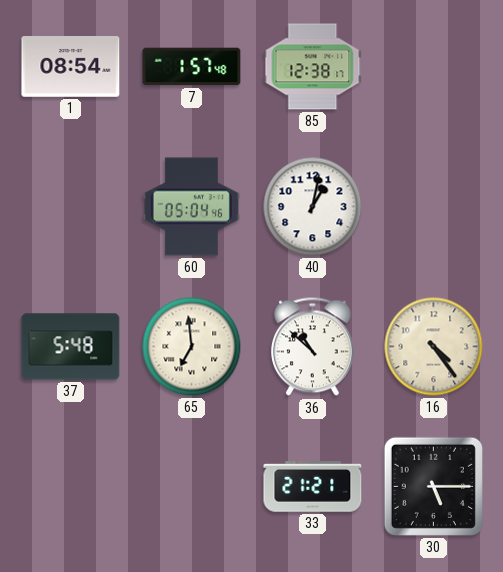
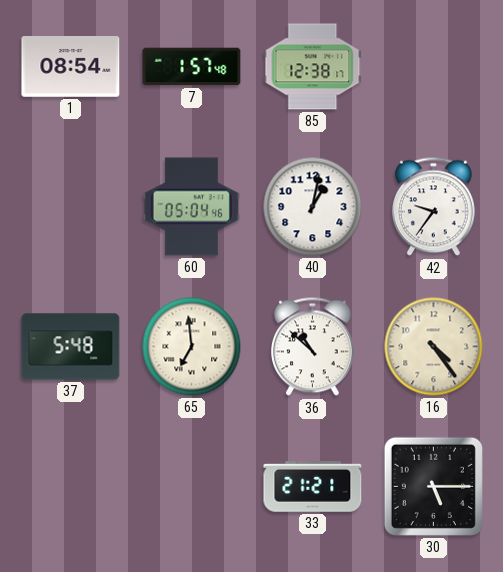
42: none -> 9:36 (434, 207)
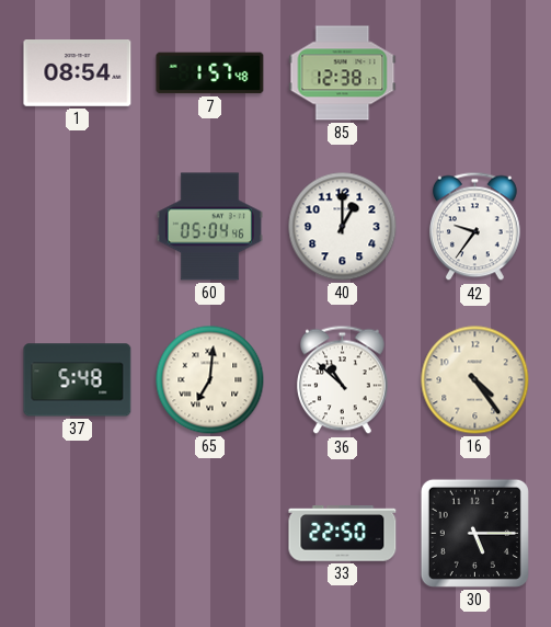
40: 1:02 -> 1:00 (343, 227)
65: 6:59 -> 7:01 (210, 380)
33: 21:21 -> 22:50 (343, 534)
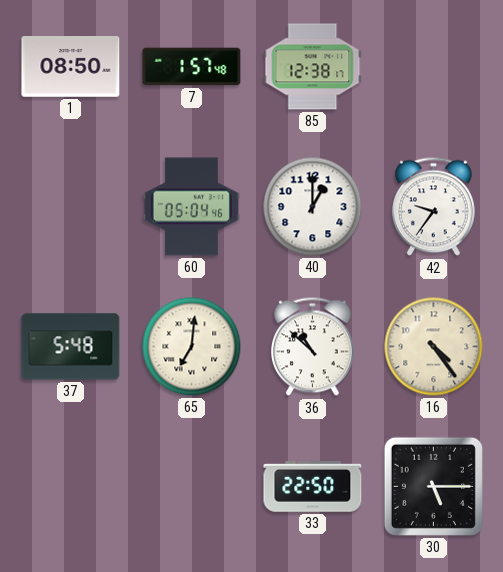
1: 08:54 -> 08:50 (71, 67)
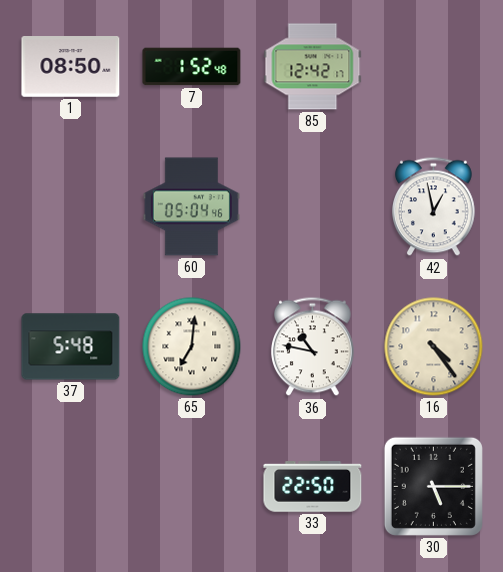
7: 1:57 -> 1:52 (192, 67)
85: 12:38 -> 12:42 (313, 67)
40: 1:00 -> none (313, 207)
42: 9:36 -> 12:58 (434, 207)
36: 10:52 -> 10:47 (313, 347)
